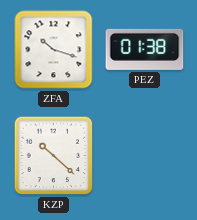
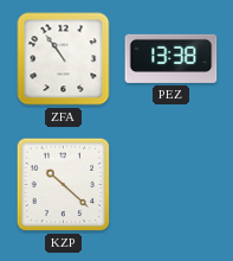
ZFA: 10:18 -> 10:54 (64, 59)
PEZ: 01:38 -> 13:38 (171, 58)
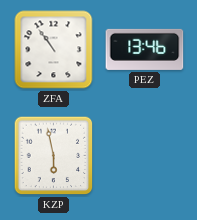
PEZ: 13:38 -> 13:46 (145, 49)
KZP: 10:22 -> 5:58 (54, 156)
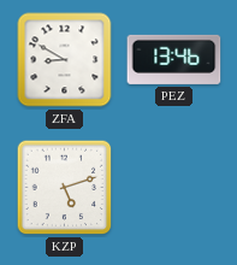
ZFA: 10:54 -> 8:50 (65, 60)
KZP: 5:58 -> 5:12 (65, 188)
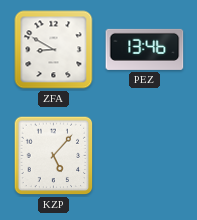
KZP: 5:12 -> 5:07 (54, 156)
